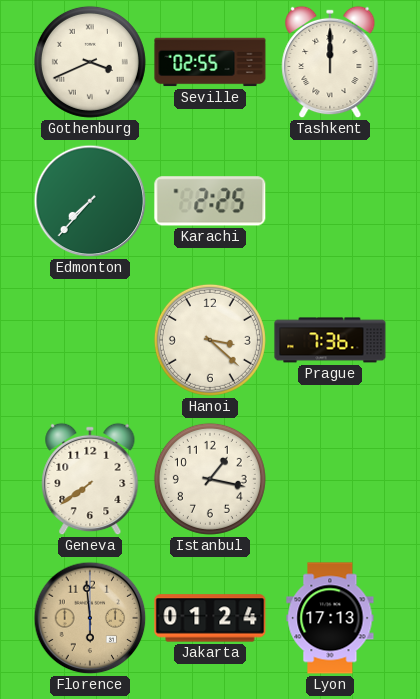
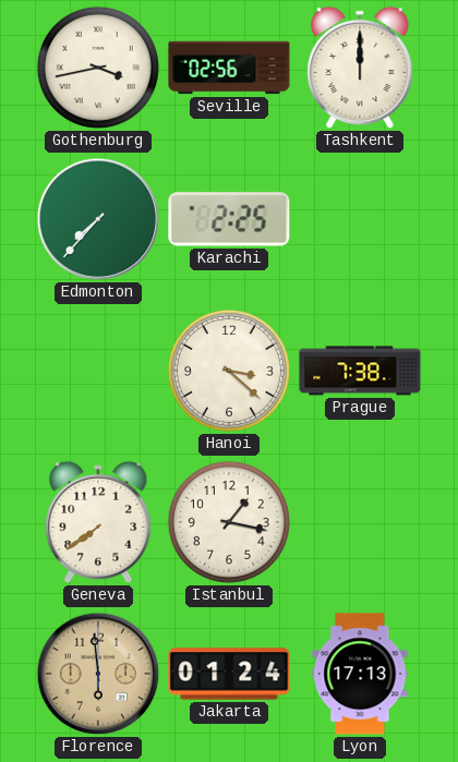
Gothenburg: 3:41 -> 3:43 (98, 68)
Seville: 02:55 -> 02:56 (229, 68)
Prague: 7:36 -> 7:38 (360, 371)
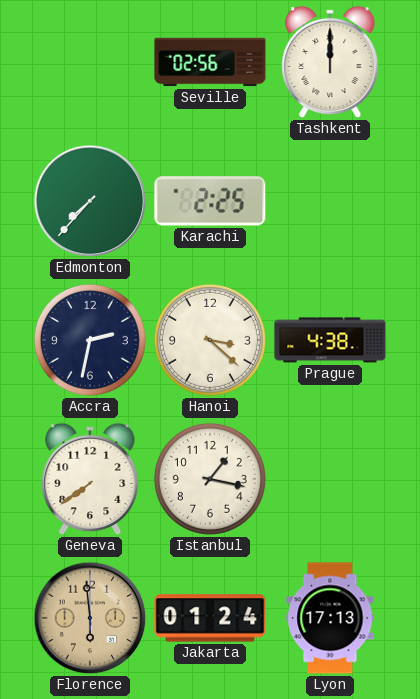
Gothenburg: 3:43 -> none (98, 68)
Accra: none -> 2:32 (90, 340)
Prague: 7:38 -> 4:38 (330, 340)
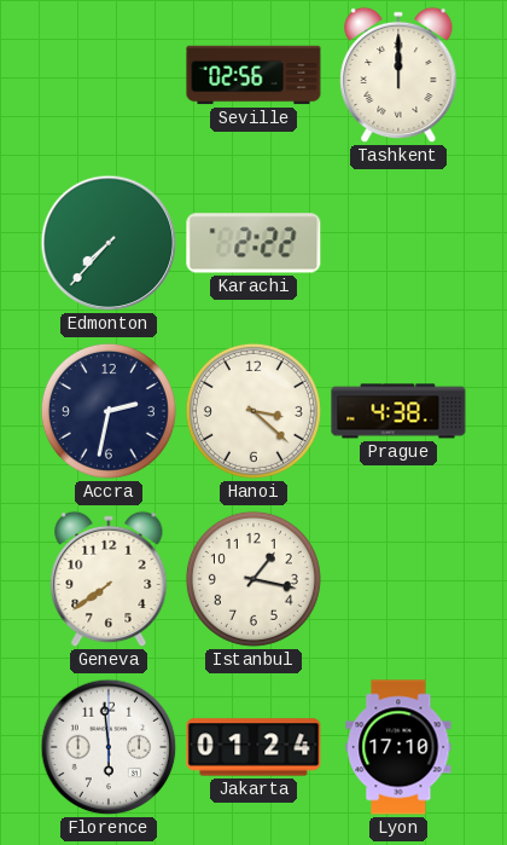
Karachi: 2:25 -> 2:22 (253, 243)
Florence dial: champagne -> white (109, 747)
Lyon: 17:13 -> 17:10 (398, 747)
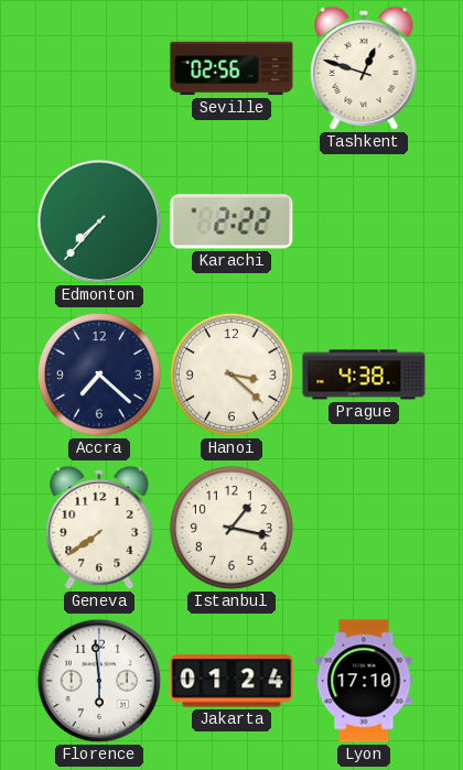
Tashkent: 12:00 -> 12:48 (364, 68)
Accra: 2:32 -> 7:22 (99, 375)
